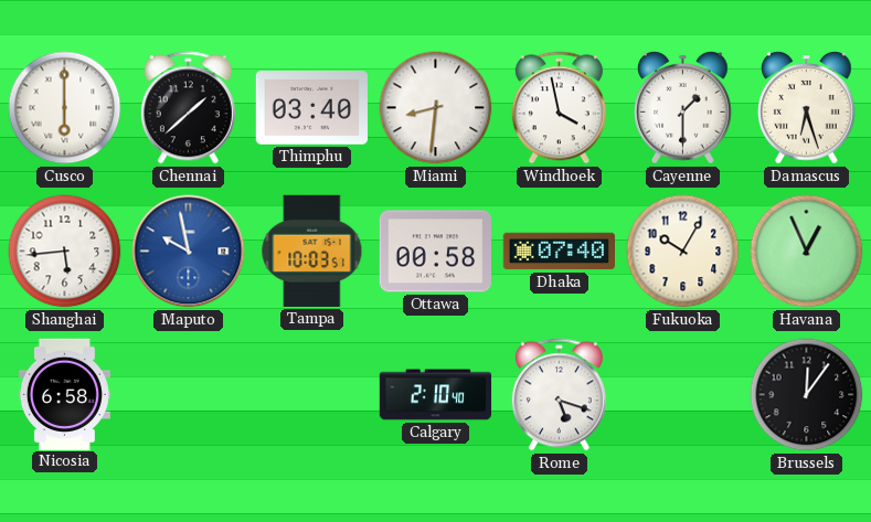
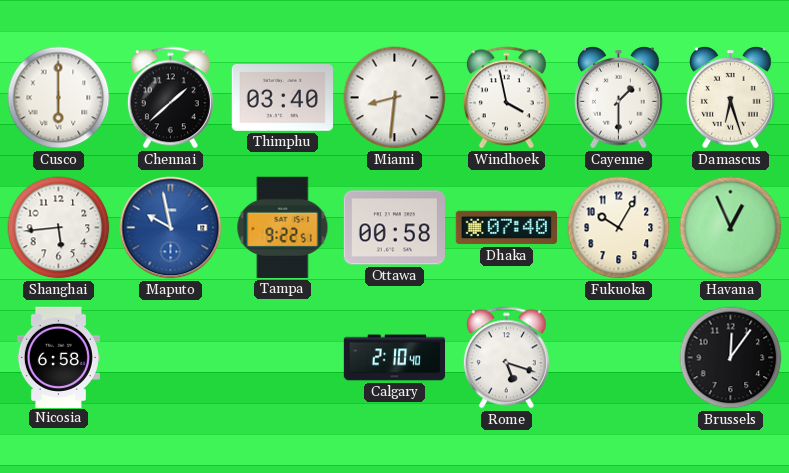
Tampa: 10:03 -> 9:22 (283, 227)
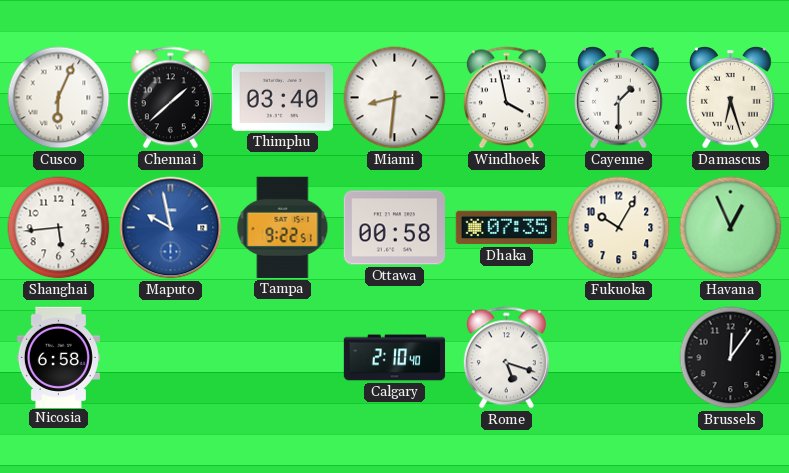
Cusco: 6:00 -> 6:04 (59, 98)
Dhaka: 07:40 -> 07:35 (506, 228)
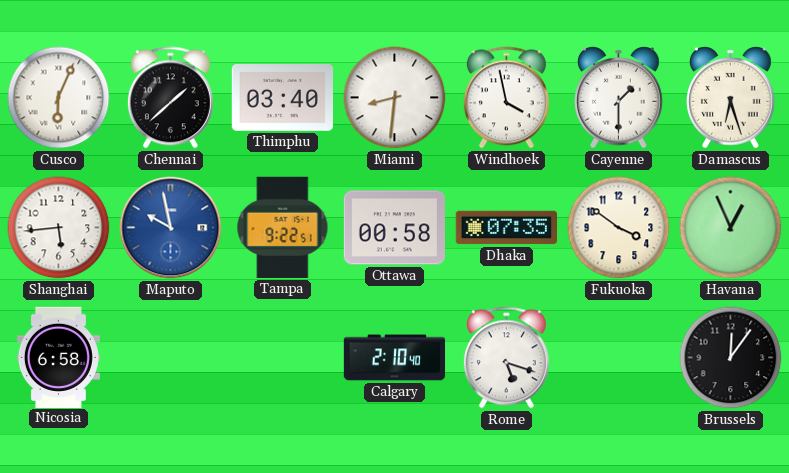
Fukuoka: 10:05 -> 3:51 (619, 228)
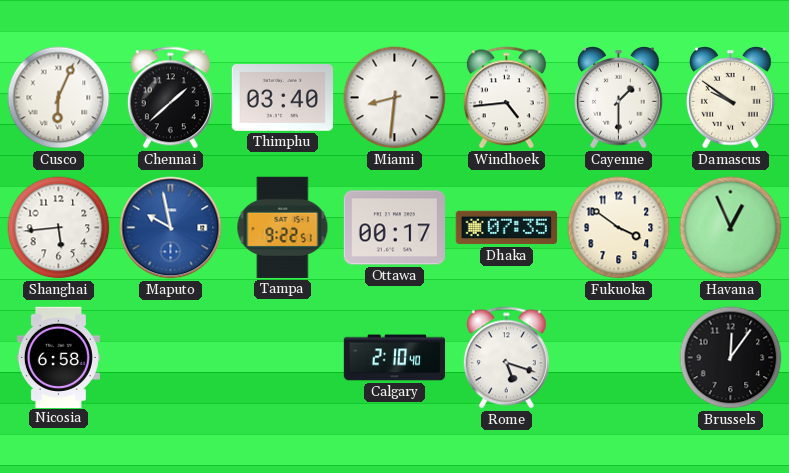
Windhoek: 3:58 -> 4:44 (506, 98)
Damascus: 6:27 -> 9:51 (731, 98)
Ottawa: 00:58 -> 00:17 (394, 228)
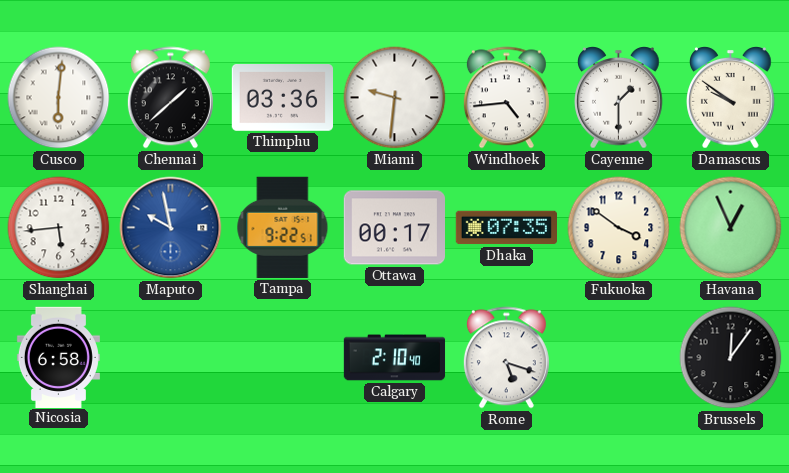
Cusco: 6:04 -> 6:01 (59, 98)
Thimphu: 03:40 -> 03:36 (282, 98)
Miami: 8:31 -> 9:31 (395, 98)
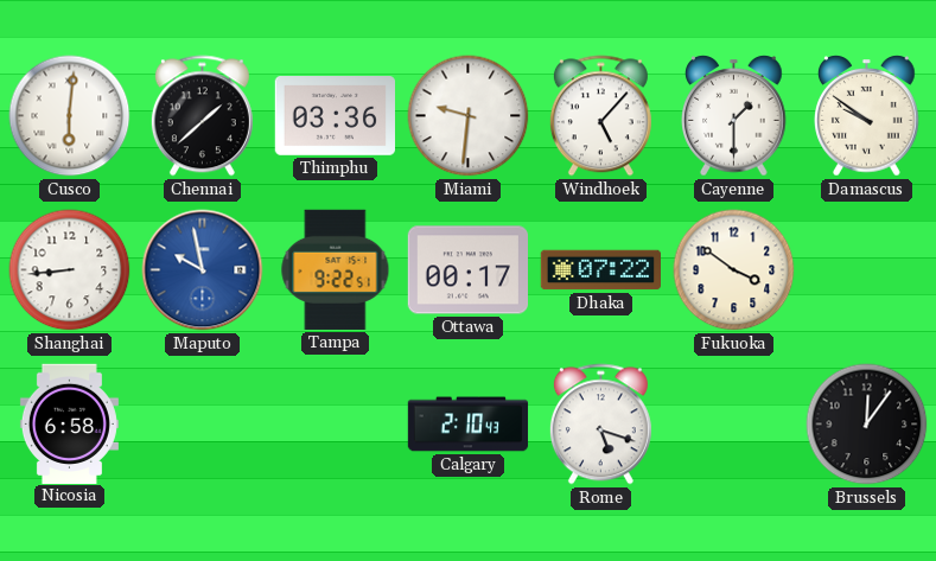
Windhoek: 4:44 -> 5:07 (600, 116)
Shanghai: 5:44 -> 8:44 (70, 270)
Dhaka: 07:35 -> 07:22 (600, 270)
Havana: 12:56 -> none (731, 228)
Calgary: 2:10:40 -> 2:10:43 (469, 425)
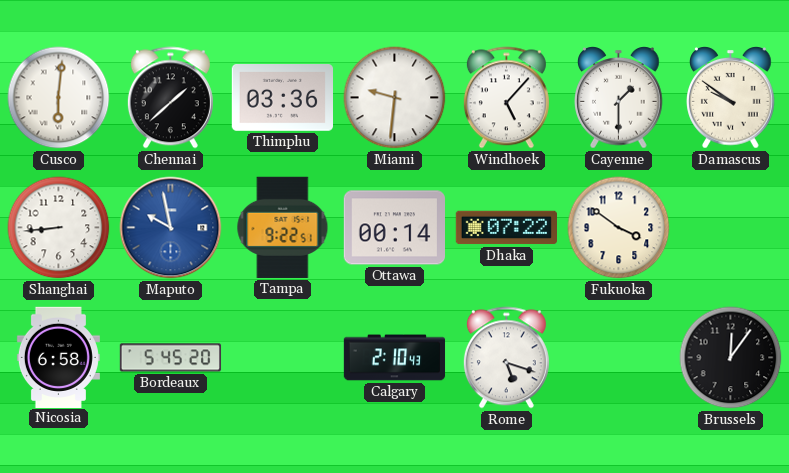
Ottawa: 00:17 -> 00:14 (394, 228)
Bordeaux: none -> 5:45 (171, 358)
